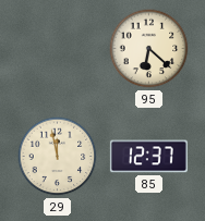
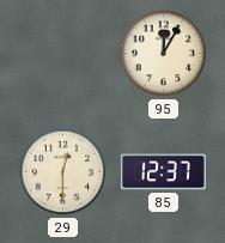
95: 6:22 -> 12:05 (164, 54)
29: 11:58 -> 12:30 (63, 172)
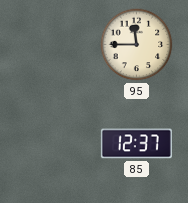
95: 12:05 -> 11:45 (137, 45)
29: 12:30 -> none (63, 172)
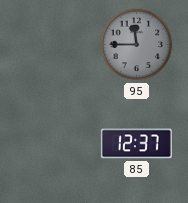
95 dial: cream -> grey (137, 45)
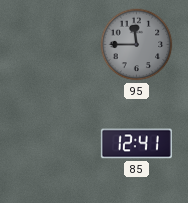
85: 12:37 -> 12:41 (136, 144)
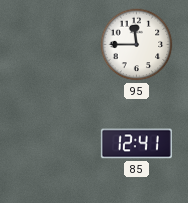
95 dial: grey -> white (137, 45)
